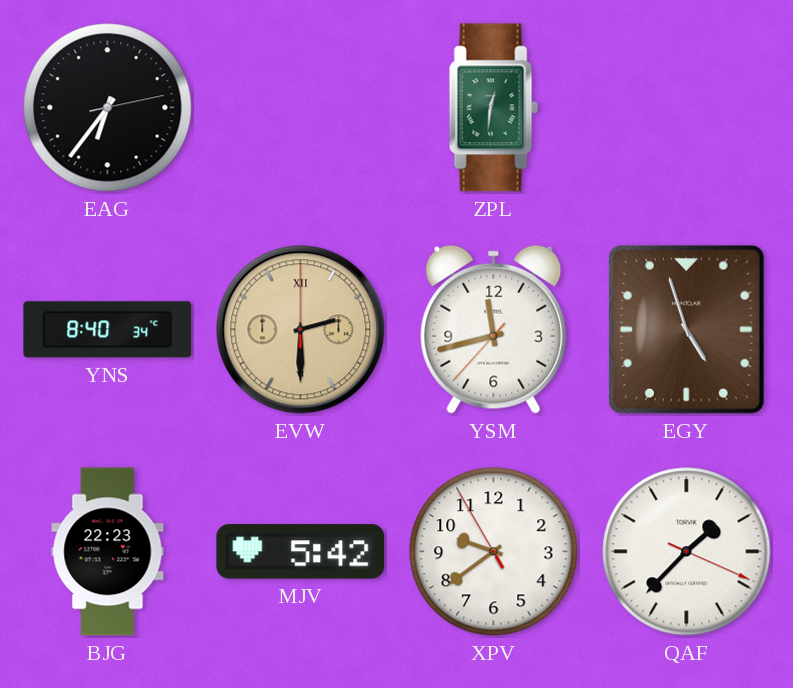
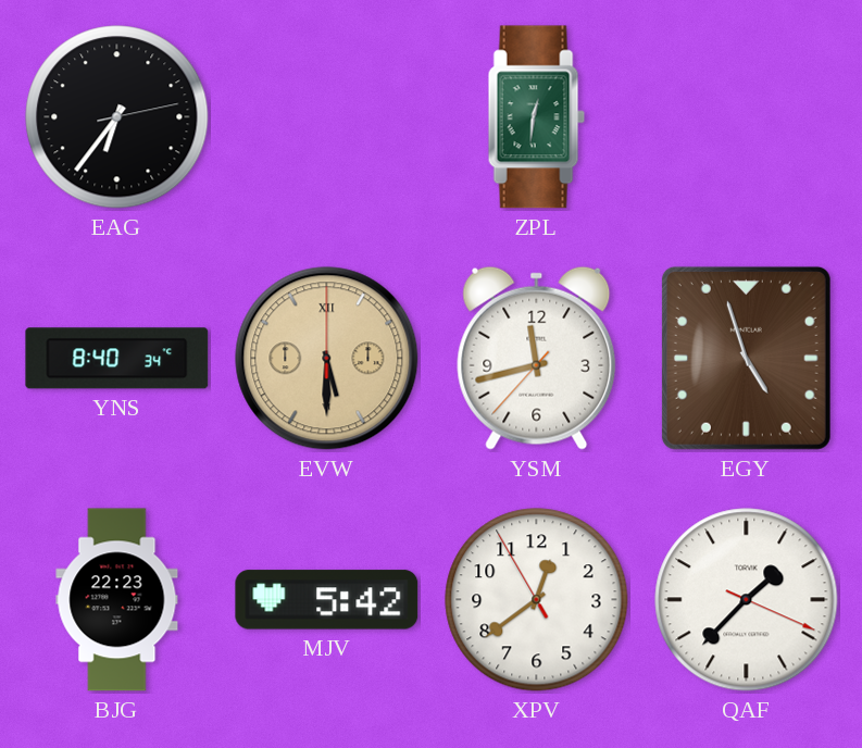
EVW: 2:30 -> 5:30 (327, 359)
XPV: 9:38 -> 12:38 (537, 600)
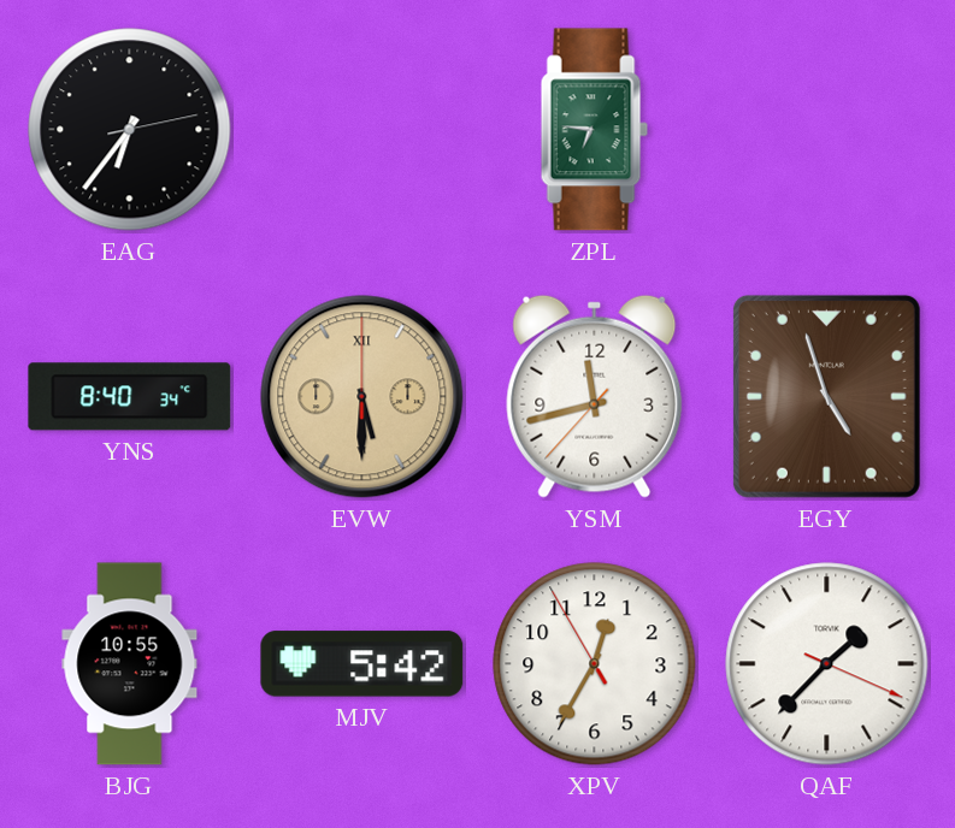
ZPL: 12:31 -> 6:46 (594, 130)
BJG: 22:23 -> 10:55 (130, 664)
XPV: 12:38 -> 12:34 (595, 664)
